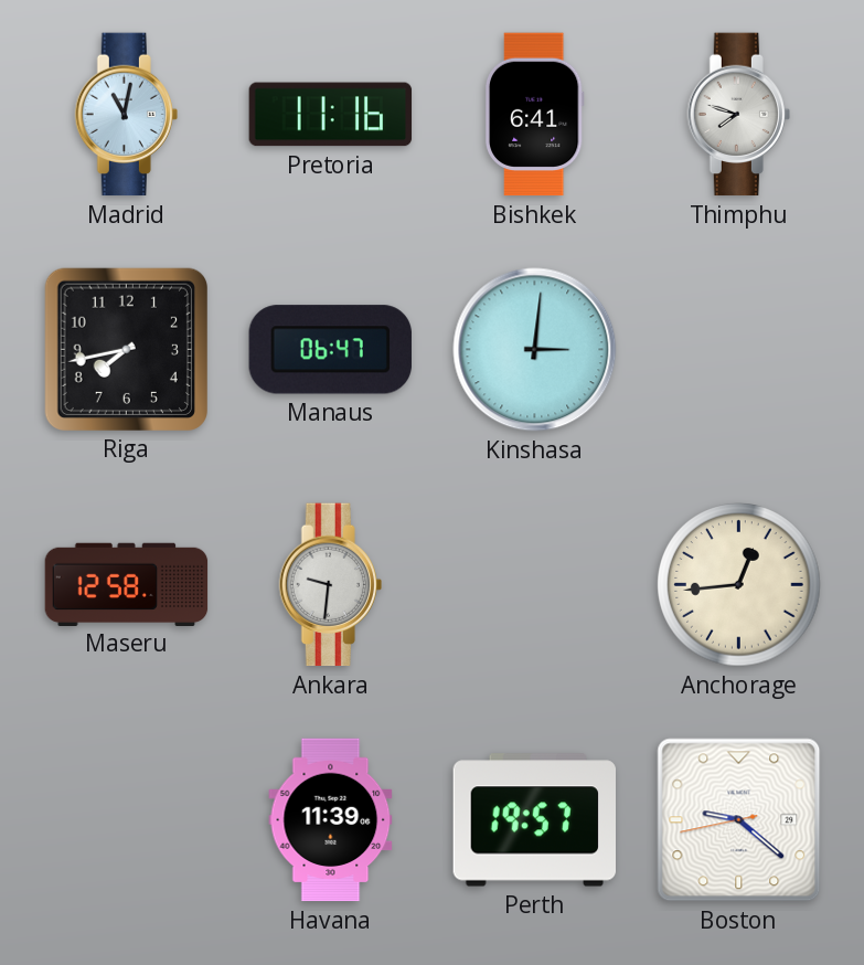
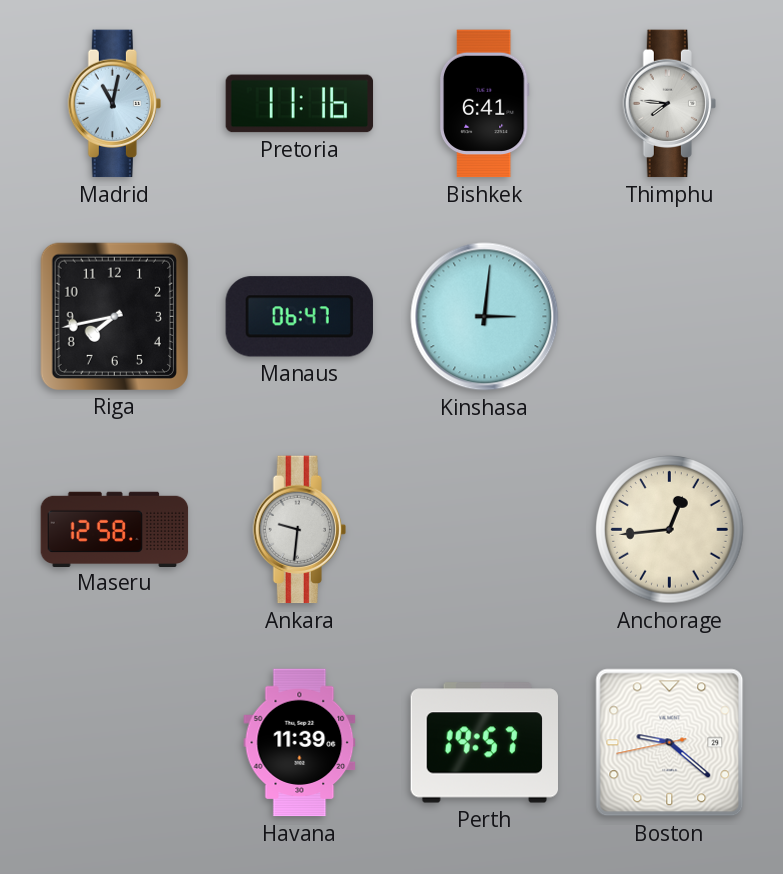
Thimphu: 7:48 -> 7:46 (669, 104)
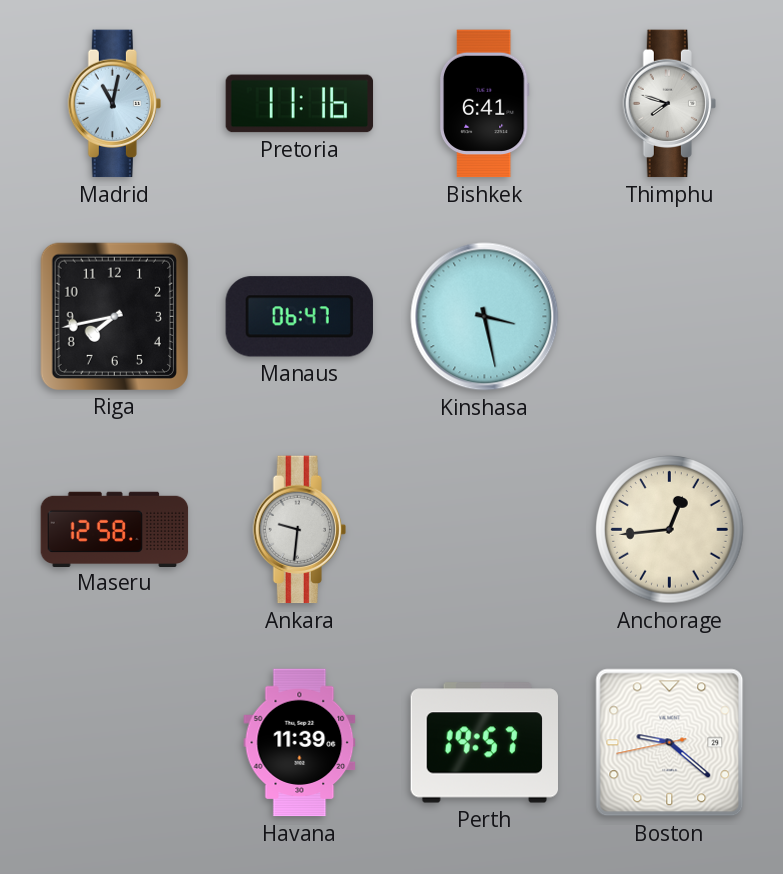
Thimphu: 7:46 -> 7:48 (669, 104)
Kinshasa: 3:01 -> 3:28 (485, 317)
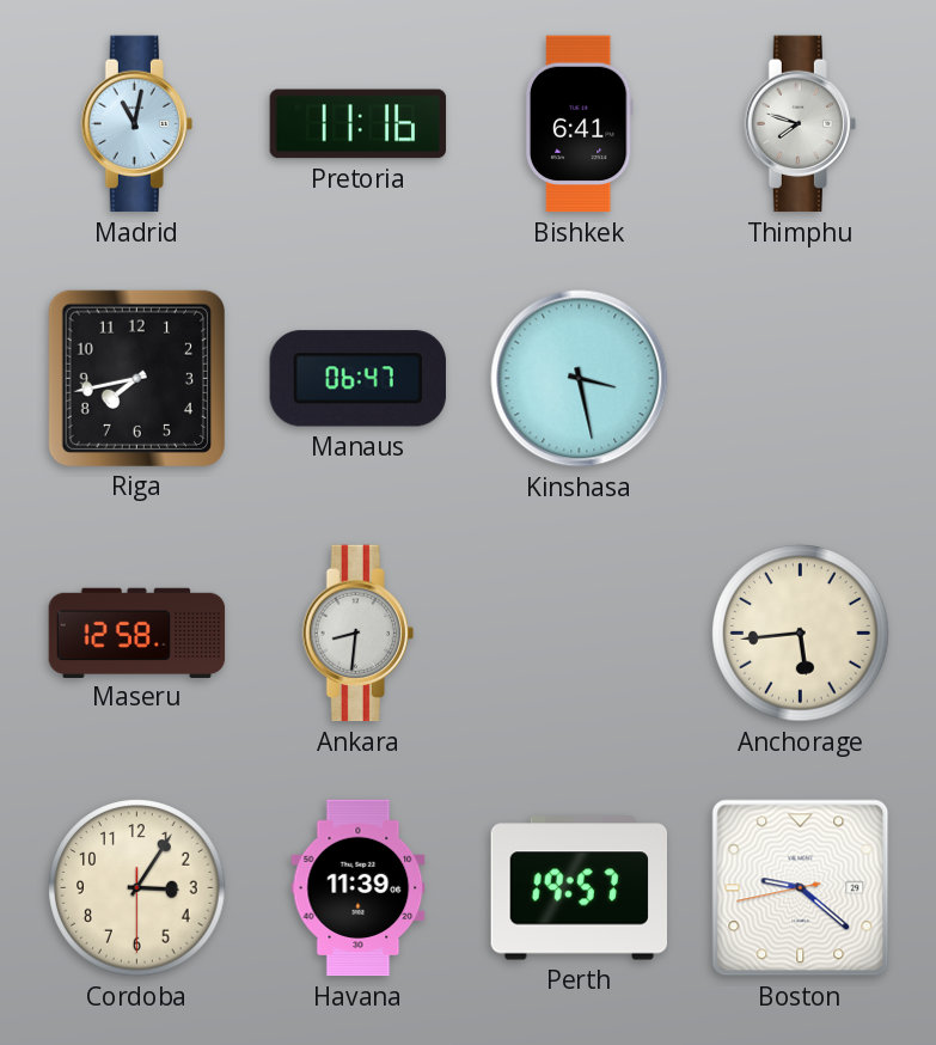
Ankara: 9:31 -> 8:31 (357, 634)
Anchorage: 12:44 -> 5:44 (801, 634)
Cordoba: none -> 3:05 (137, 888)
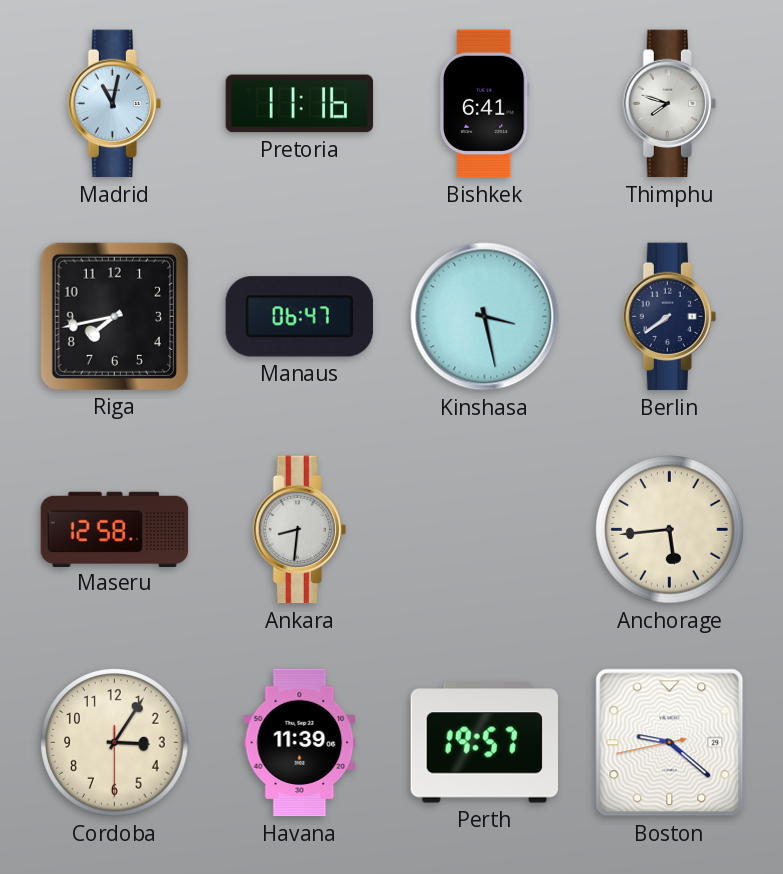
Berlin: none -> 7:39 (669, 317)
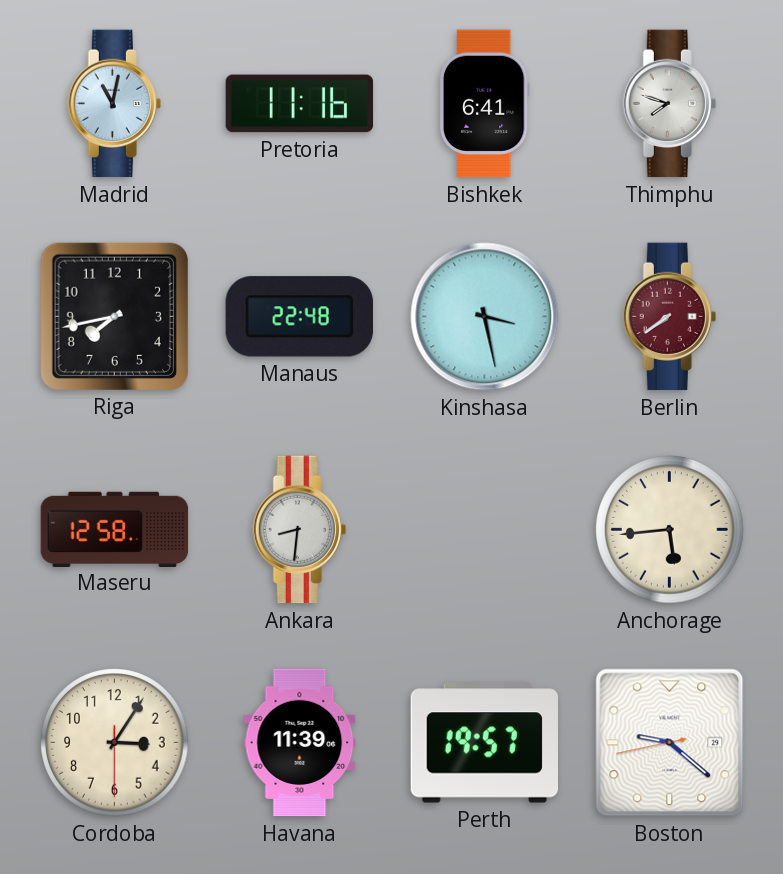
Manaus: 06:47 -> 22:48 (299, 317)
Berlin dial: navy -> burgundy (669, 317)
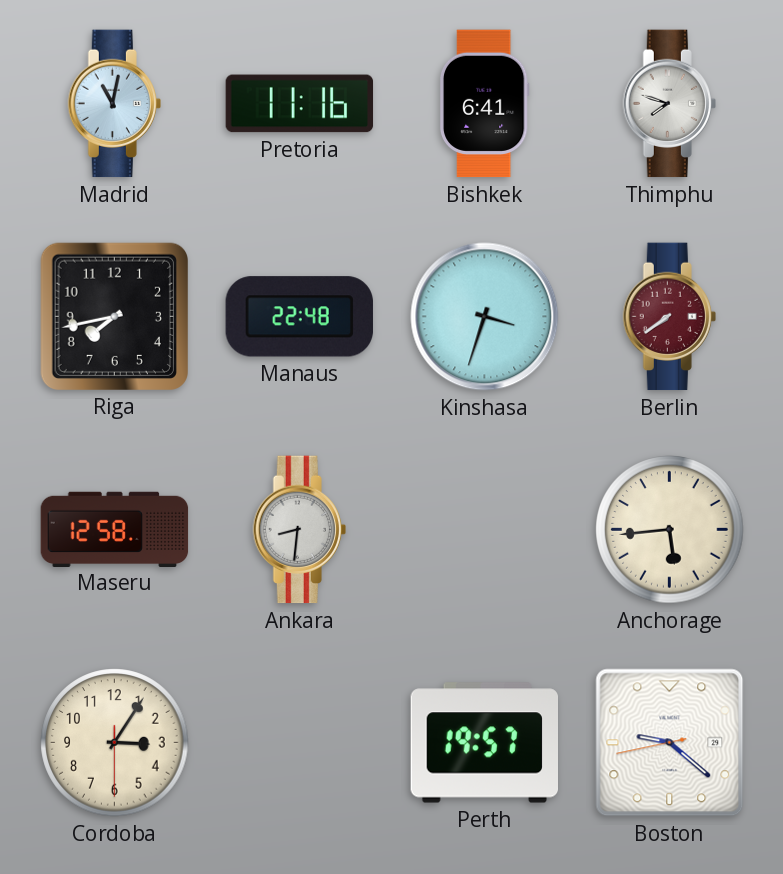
Kinshasa: 3:28 -> 3:33 (485, 317)
Havana: 11:39 -> none (300, 743)
